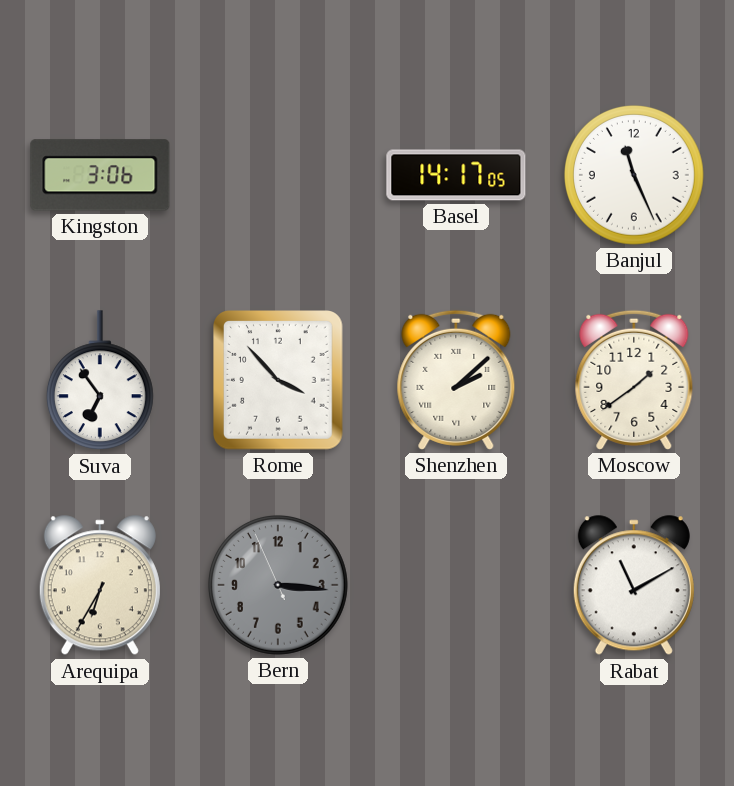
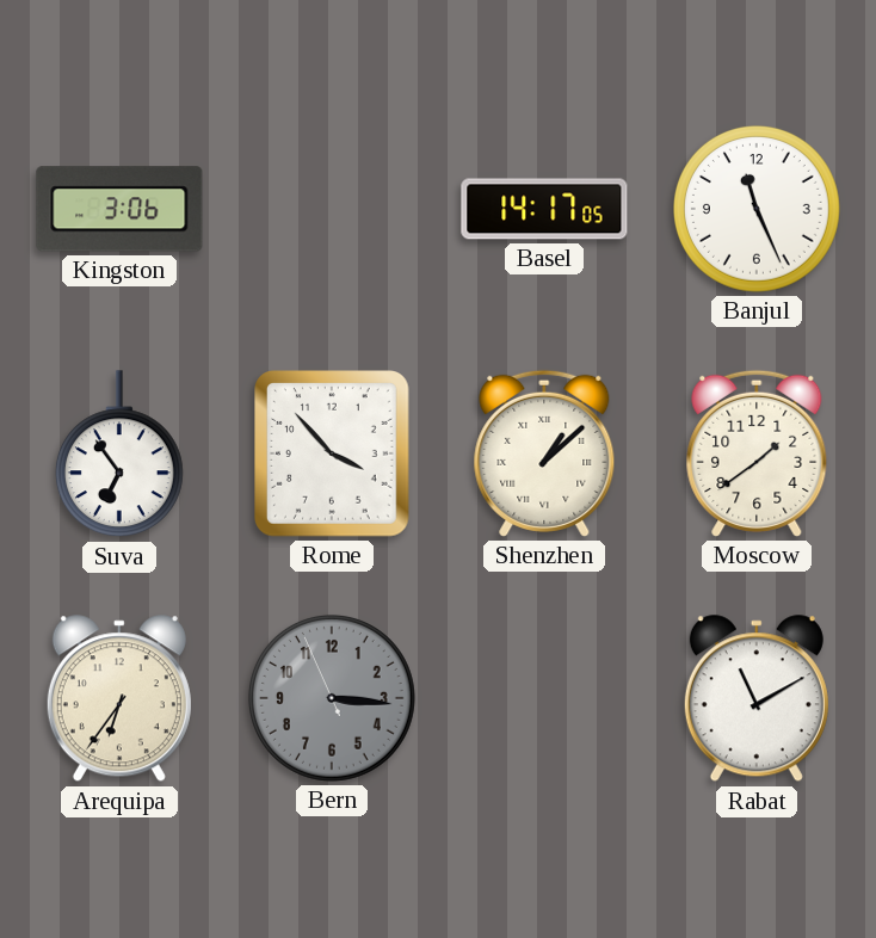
Shenzhen: 2:08 -> 1:08 (544, 453)
Arequipa: 6:35 -> 6:36 (119, 699)
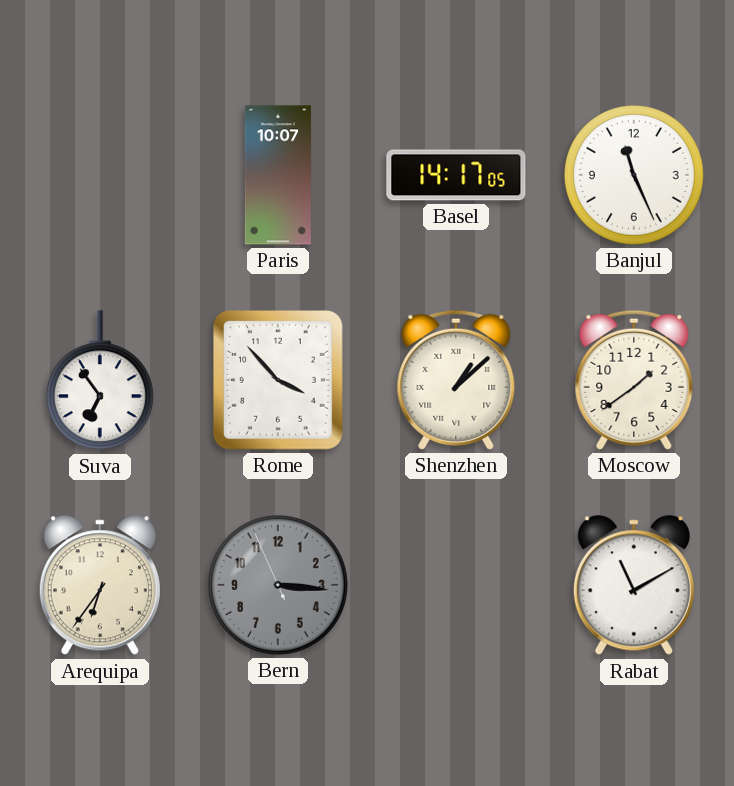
Kingston: 3:06 -> none (119, 209)
Paris: none -> 10:07 (278, 175)
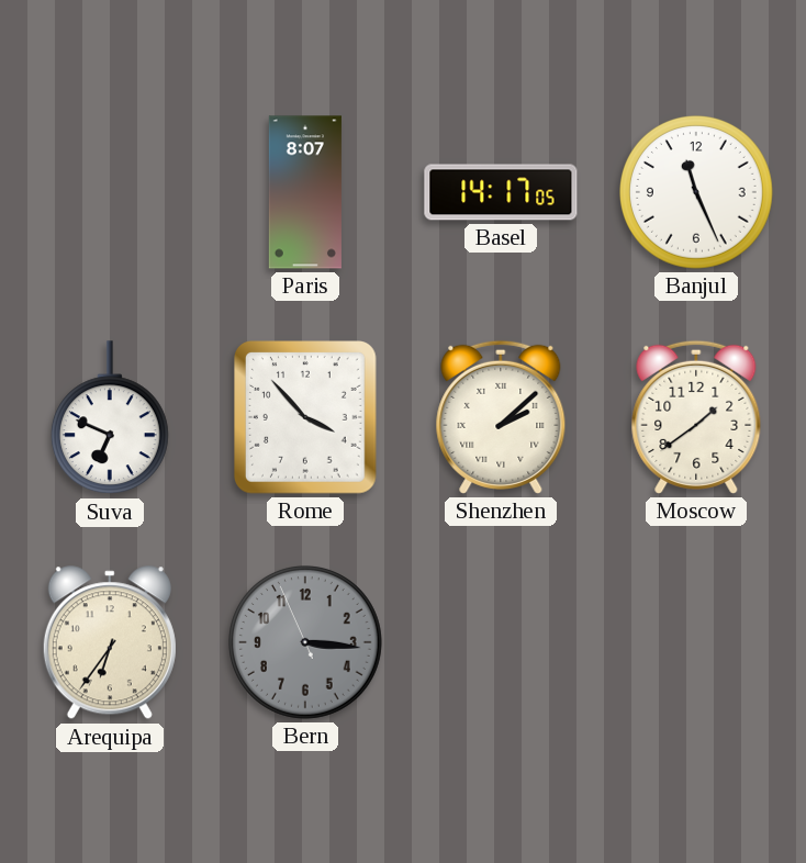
Paris: 10:07 -> 8:07 (305, 192)
Suva: 6:54 -> 6:49 (110, 418)
Shenzhen: 1:08 -> 2:08 (501, 417)
Rabat: 11:10 -> none (634, 586)
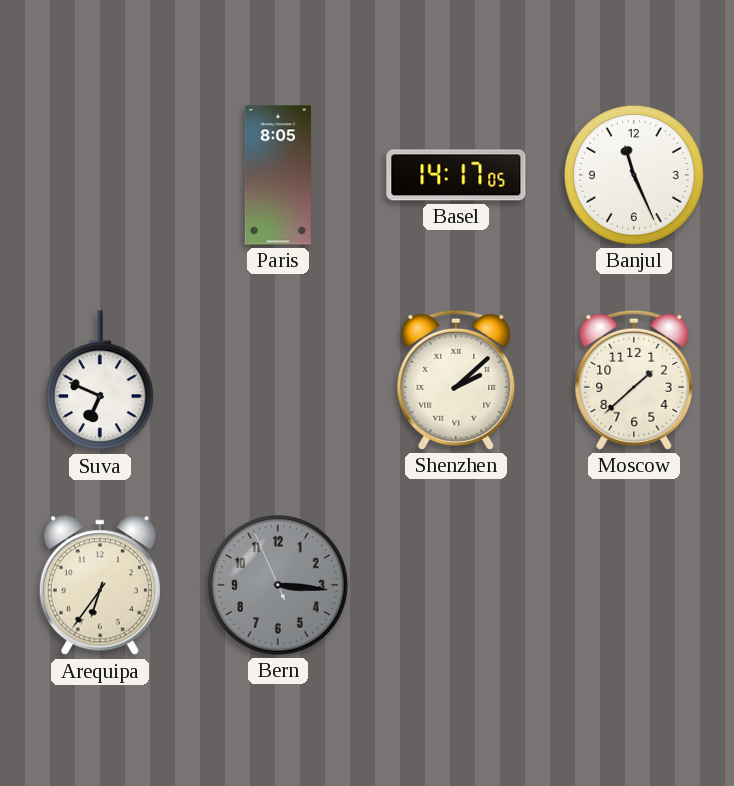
Paris: 8:07 -> 8:05 (278, 175)
Rome: 3:53 -> none (306, 417)
Moscow: 1:39 -> 1:38 (634, 380)
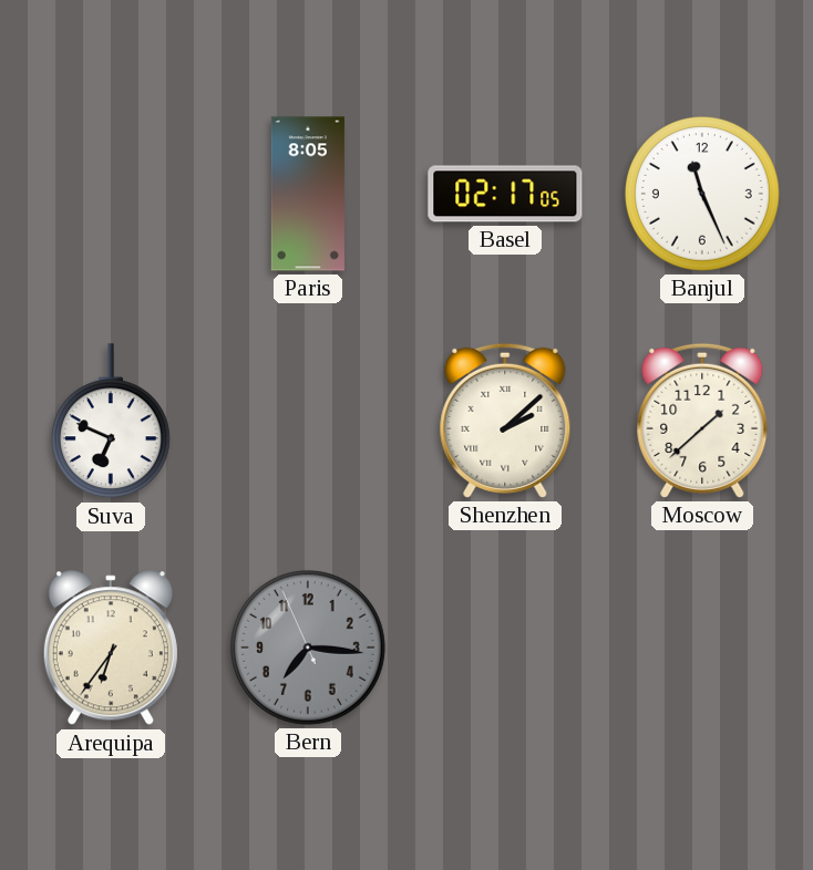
Basel: 14:17 -> 02:17 (505, 194)
Bern: 3:15 -> 7:15 (308, 648)
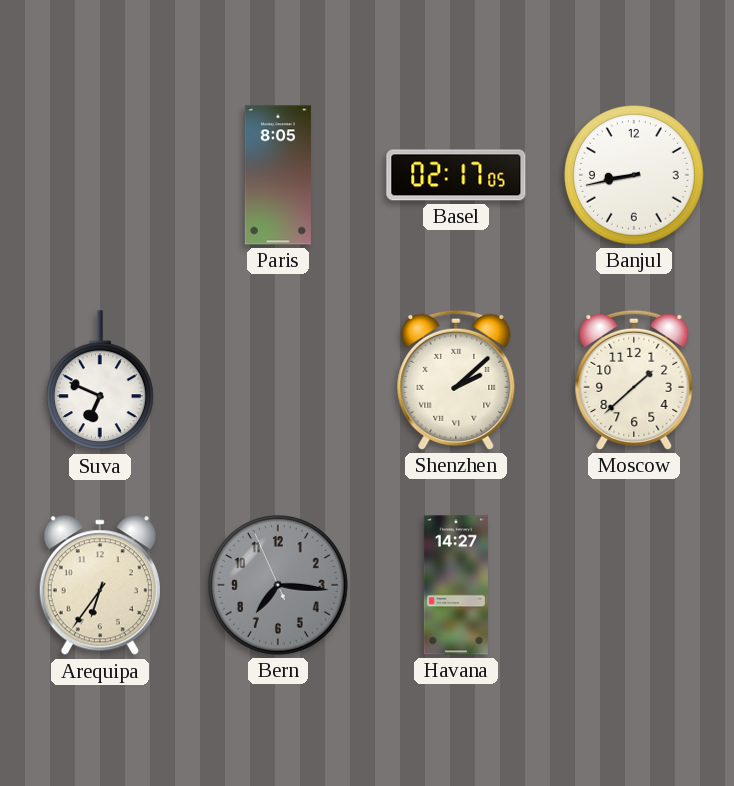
Banjul: 11:26 -> 8:43 (634, 175)
Havana: none -> 14:27 (456, 585)
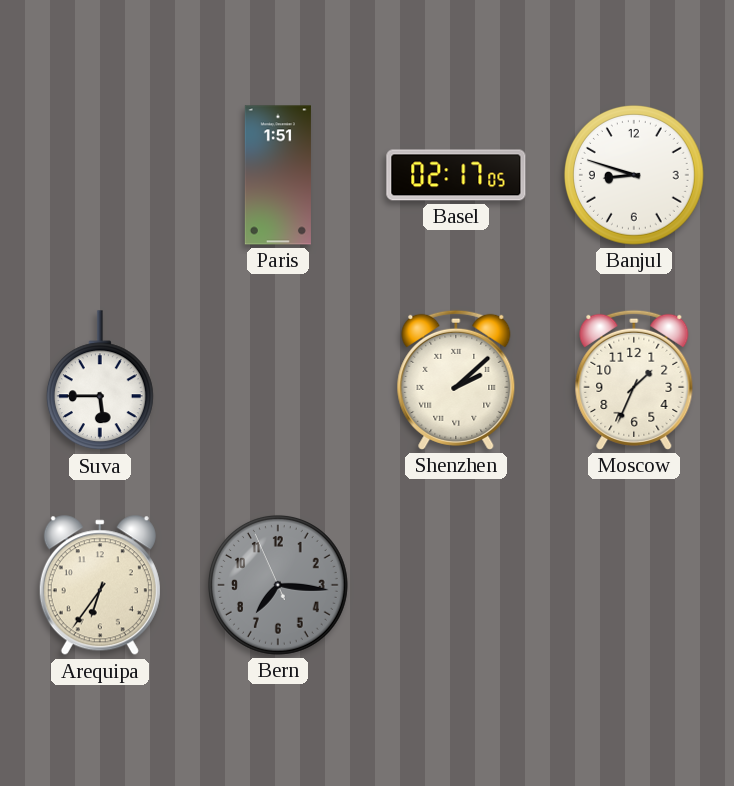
Paris: 8:05 -> 1:51 (278, 175)
Banjul: 8:43 -> 8:48 (634, 175)
Suva: 6:49 -> 5:45 (100, 381)
Moscow: 1:38 -> 1:34 (634, 380)
Havana: 14:27 -> none (456, 585)
